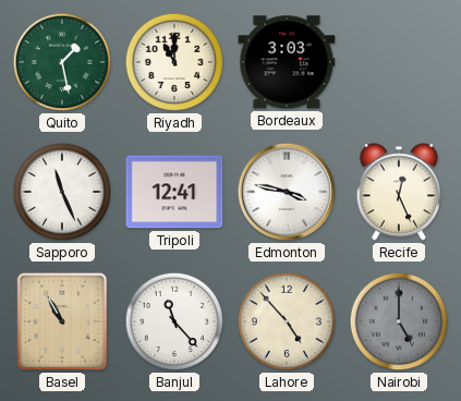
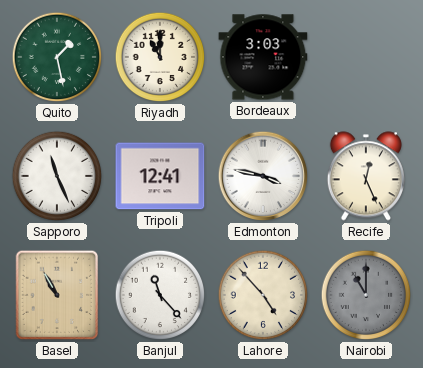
Nairobi: 5:00 -> 11:00 (366, 295)
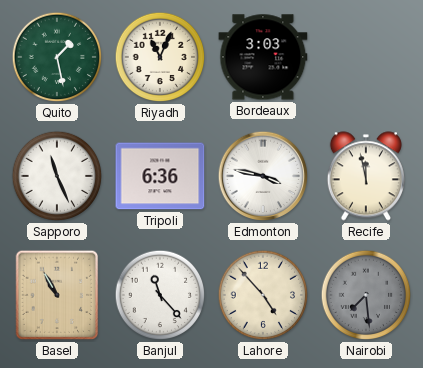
Riyadh: 11:00 -> 11:04 (160, 57)
Tripoli: 12:41 -> 6:36 (160, 176)
Recife: 12:26 -> 11:58 (366, 176)
Nairobi: 11:00 -> 7:29 (366, 295)
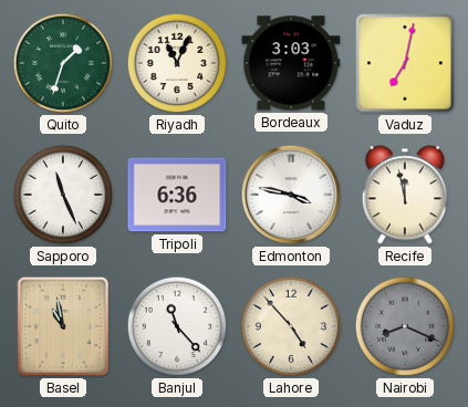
Quito: 1:28 -> 1:33 (63, 63)
Vaduz: none -> 7:02 (405, 63)
Basel: 10:55 -> 10:58 (63, 326)
Nairobi: 7:29 -> 8:19 (405, 326)
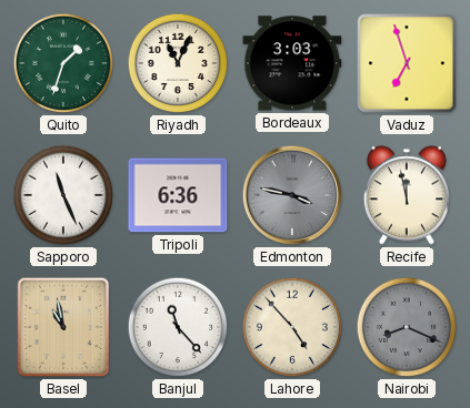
Vaduz: 7:02 -> 6:57 (407, 63)
Edmonton dial: white -> grey (292, 195)
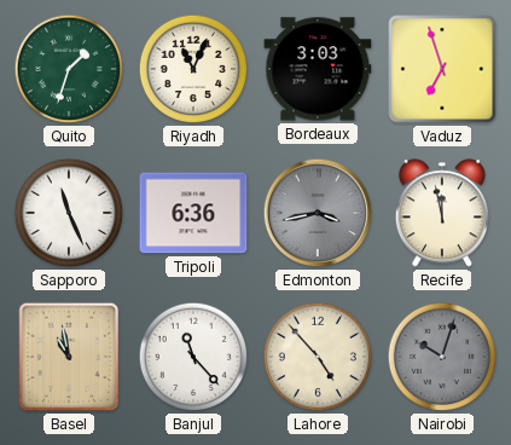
Edmonton: 3:47 -> 3:43 (318, 213)
Nairobi: 8:19 -> 10:03 (442, 357)
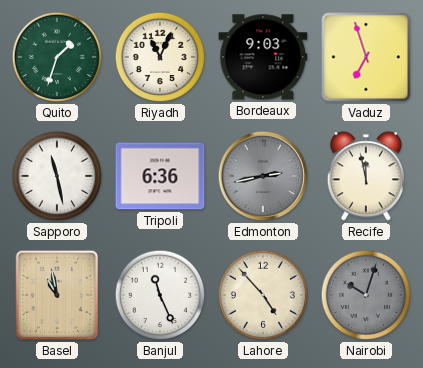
Bordeaux: 3:03 -> 9:03 (263, 57)
Sapporo: 11:26 -> 11:28 (57, 176)
Edmonton: 3:43 -> 2:43 (263, 176)
Banjul: 11:23 -> 11:26 (160, 295)
